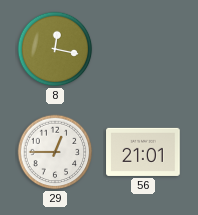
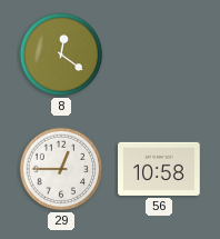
8: 12:17 -> 12:21 (61, 54)
56: 21:01 -> 10:58 (159, 169)
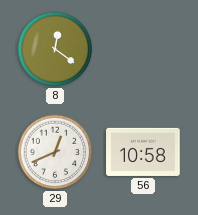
29: 12:45 -> 12:41 (55, 152)
